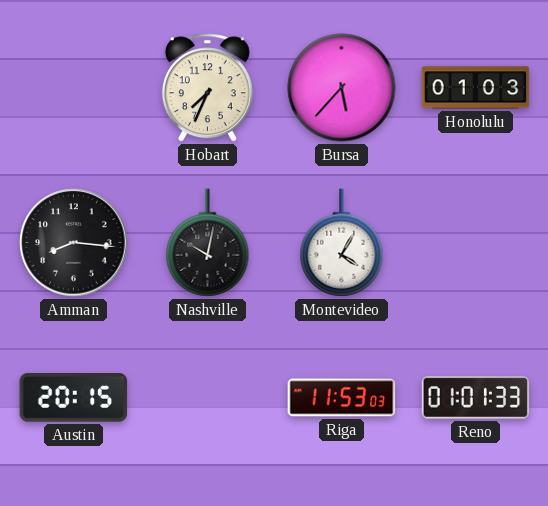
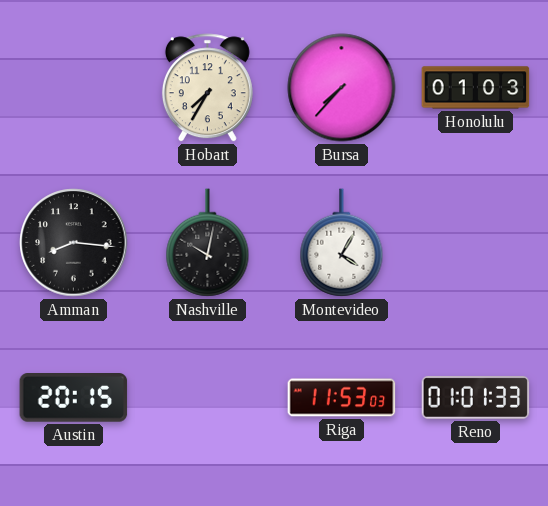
Hobart: 7:34 -> 7:35 (207, 88)
Bursa: 5:37 -> 7:37 (342, 88)
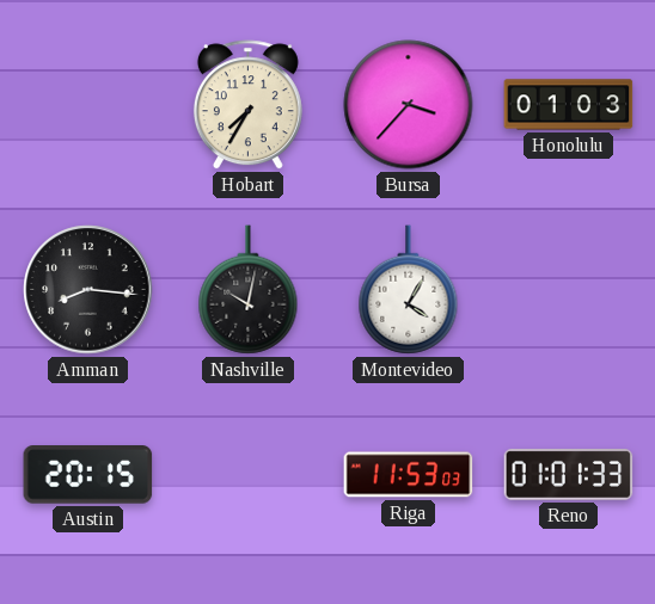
Bursa: 7:37 -> 3:37 (409, 105)
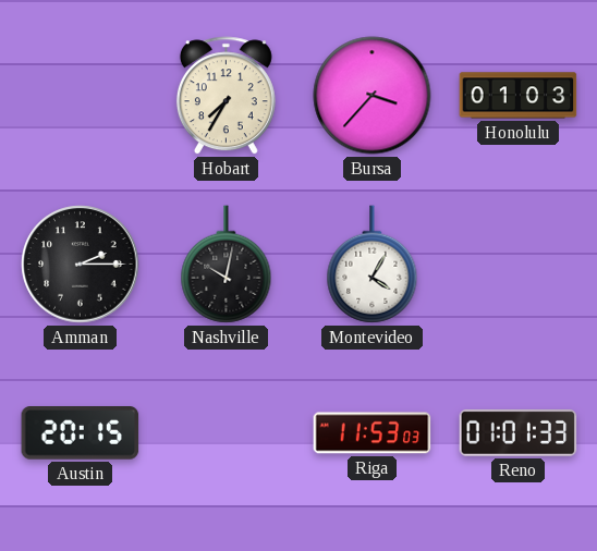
Amman: 8:16 -> 2:15 (81, 265)
